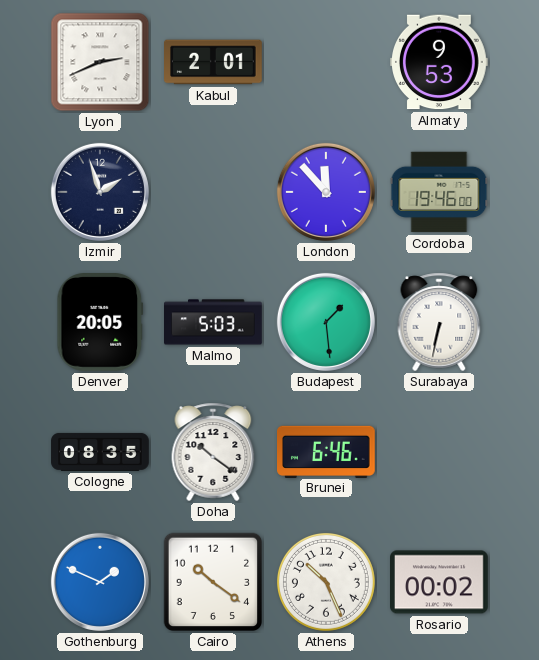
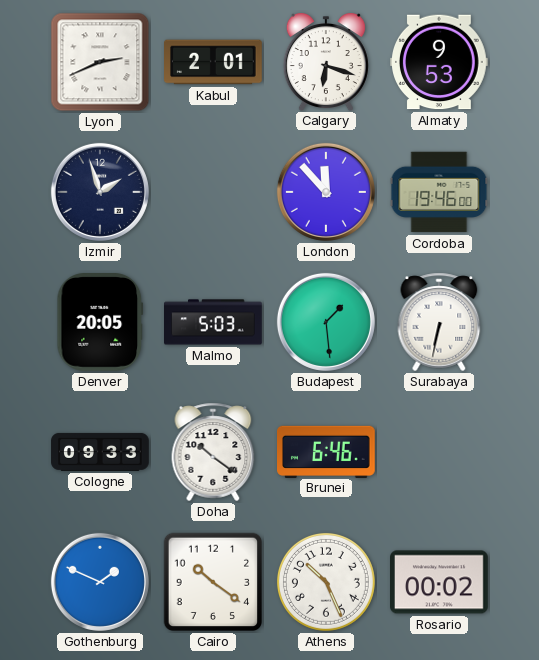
Calgary: none -> 6:18 (326, 62)
Cologne: 08:35 -> 09:33 (100, 452)
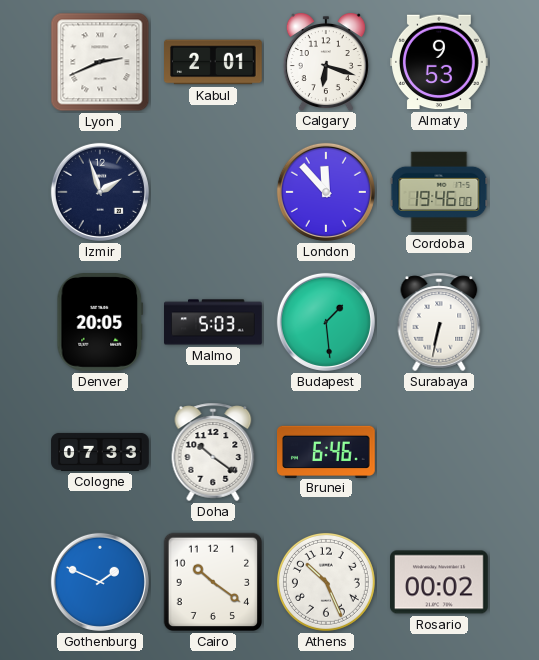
Cologne: 09:33 -> 07:33 (100, 452)
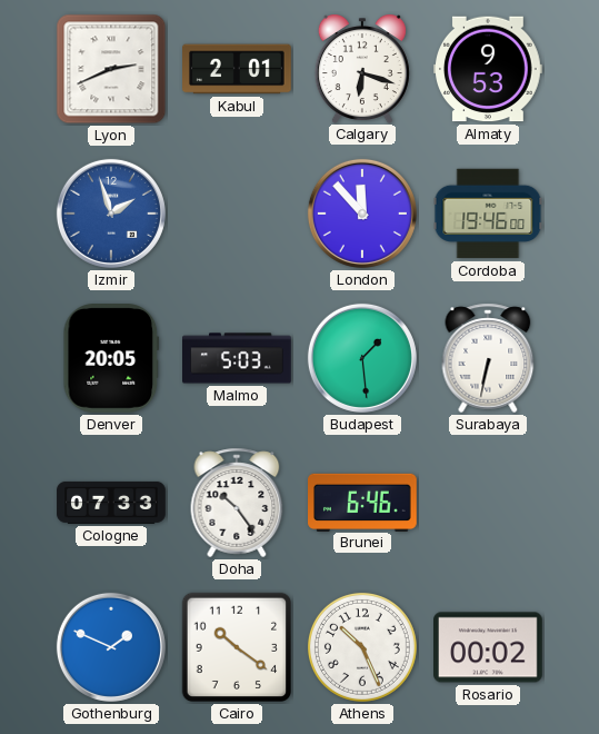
Izmir dial: navy -> blue (111, 214)
Doha: 10:21 -> 10:24 (237, 503)
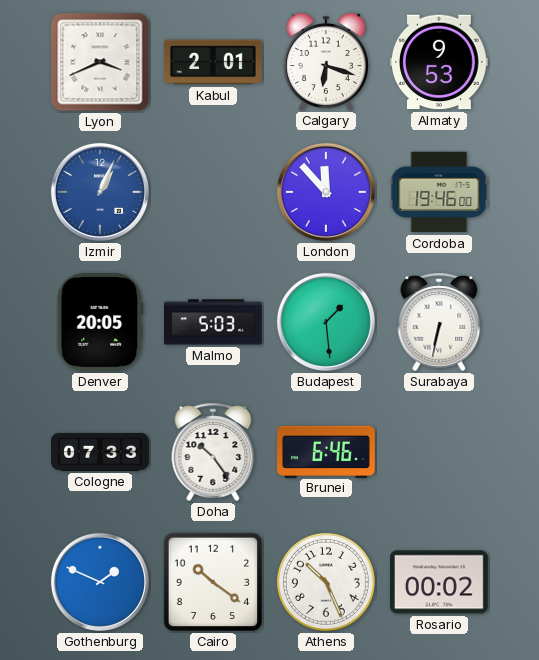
Lyon: 2:41 -> 3:41 (100, 62)
Izmir: 1:57 -> 1:04 (100, 192)
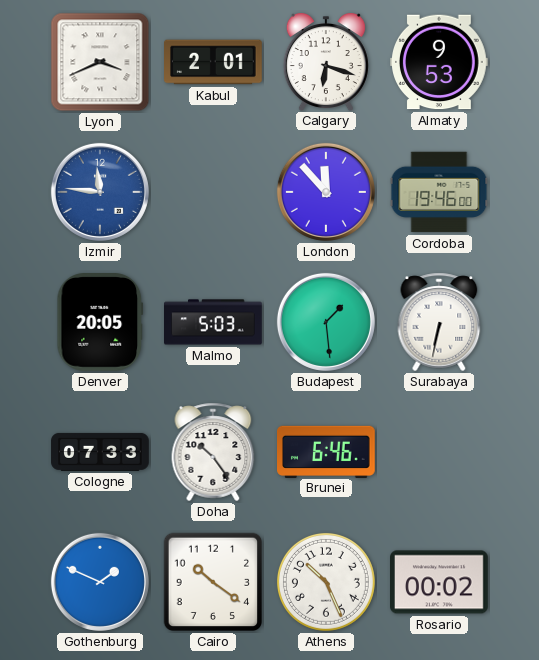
Izmir: 1:04 -> 11:46 (100, 192)
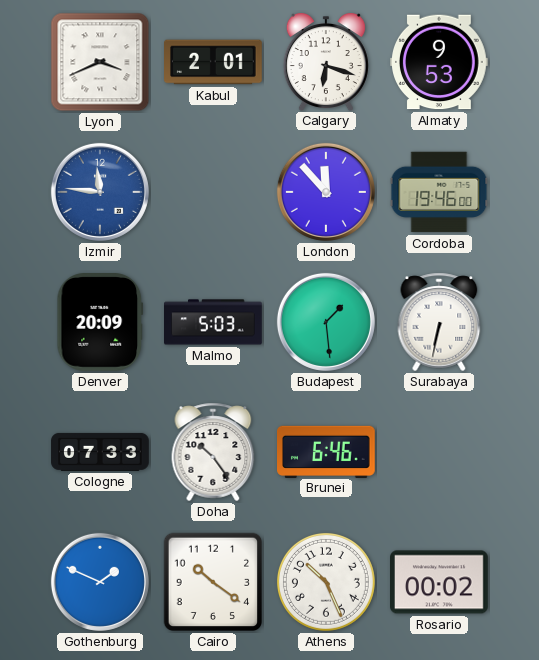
Denver: 20:05 -> 20:09 (100, 323)
